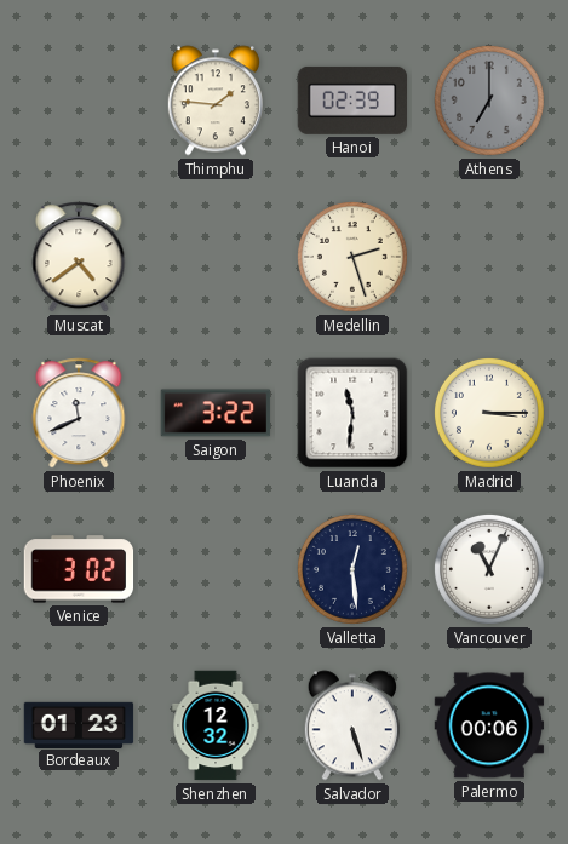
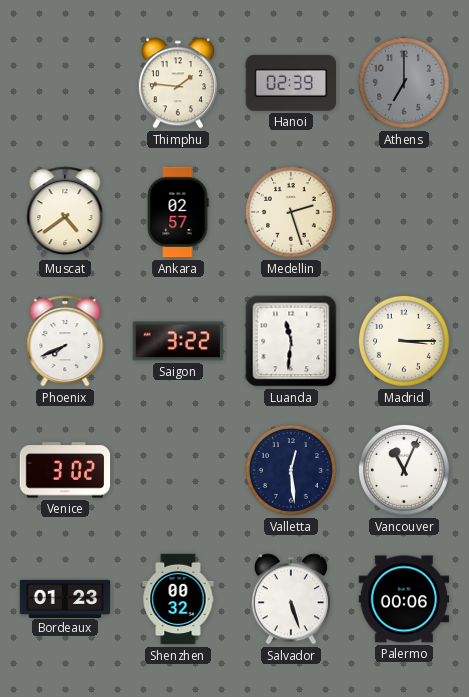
Ankara: none -> 02:57 (178, 212)
Phoenix: 11:41 -> 7:41 (65, 341)
Shenzhen: 12:32 -> 00:32 (178, 599)
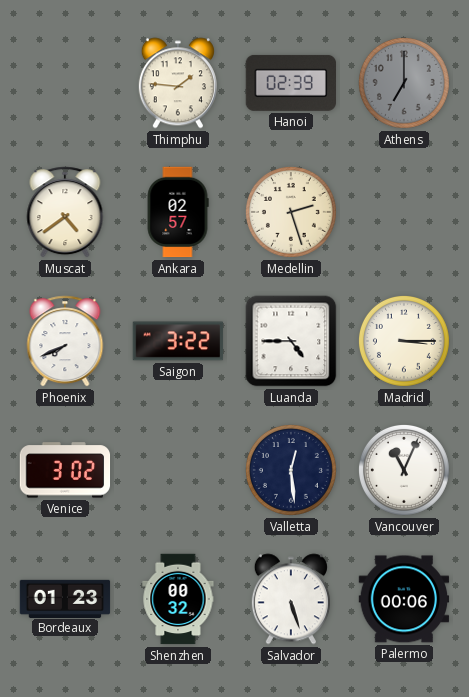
Luanda: 11:31 -> 4:45 (291, 341)
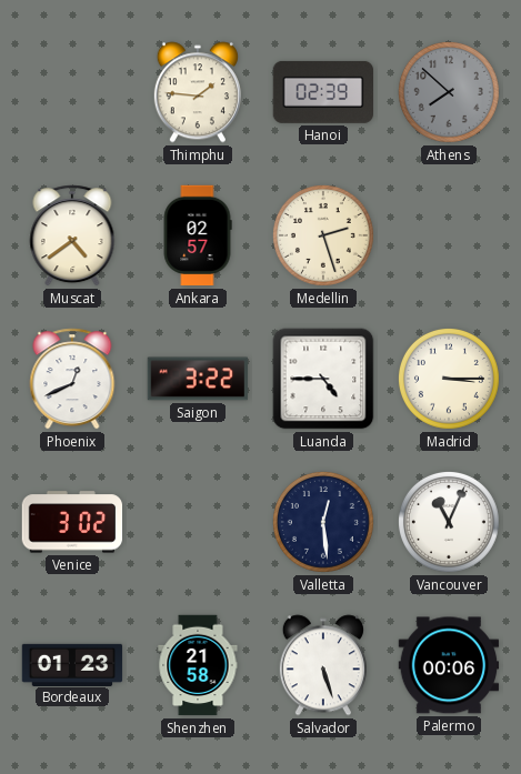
Athens: 7:00 -> 7:52 (449, 92)
Phoenix: 7:41 -> 12:41 (72, 379)
Shenzhen: 00:32 -> 21:58 (198, 665)
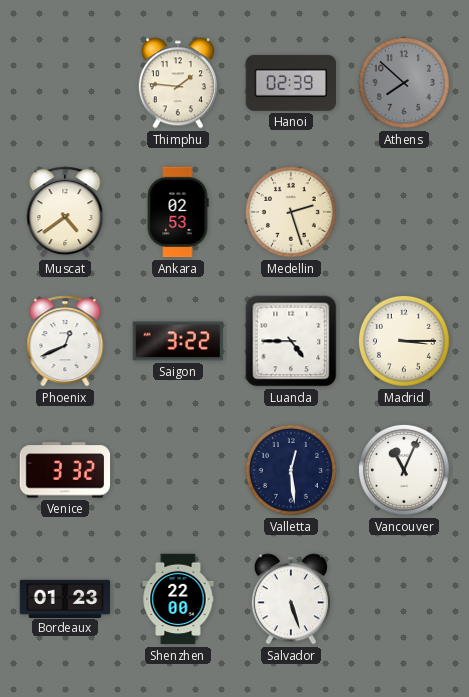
Ankara: 02:57 -> 02:53 (178, 212)
Venice: 3:02 -> 3:32 (65, 470)
Shenzhen: 21:58 -> 22:00 (178, 599)
Palermo: 00:06 -> none (449, 665)
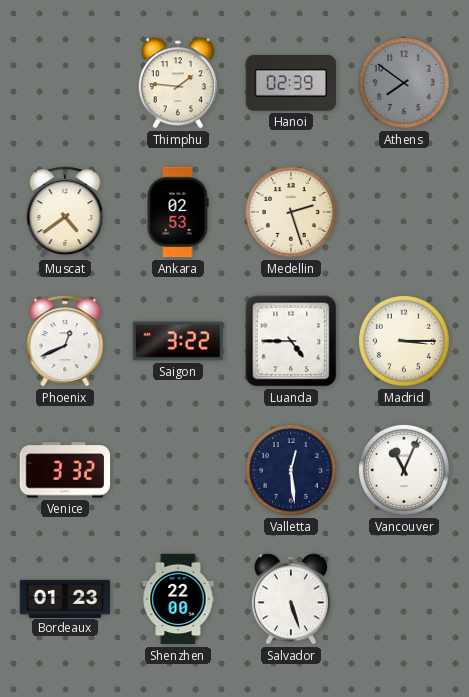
Athens: 7:52 -> 7:51 (404, 83)
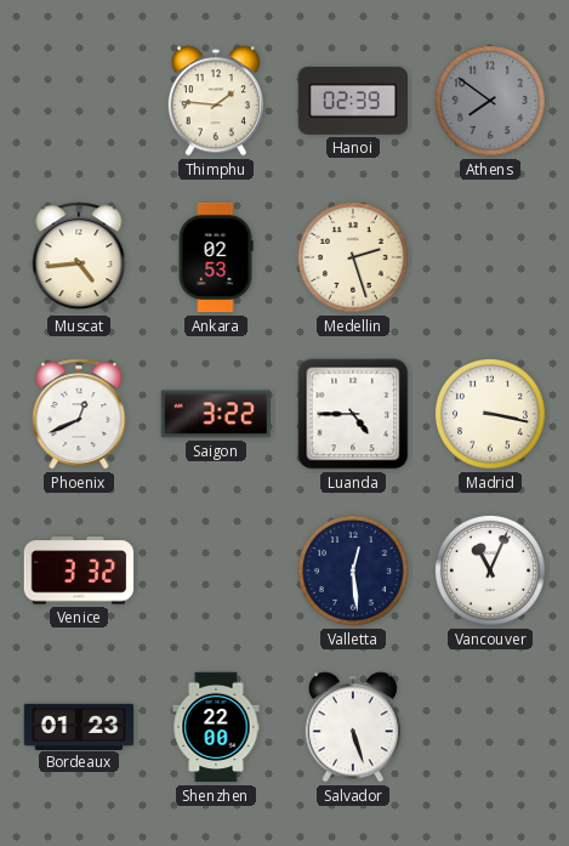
Muscat: 4:39 -> 4:44 (79, 257)
Madrid: 3:15 -> 3:17 (490, 414)
